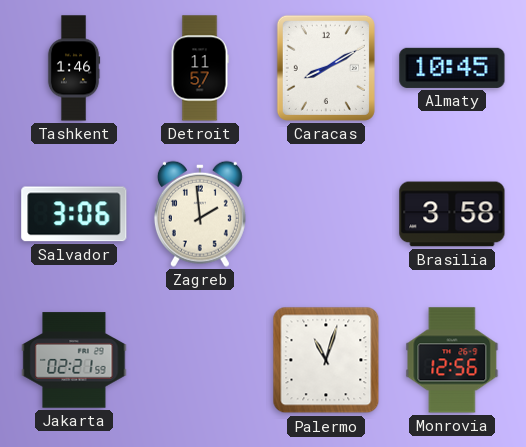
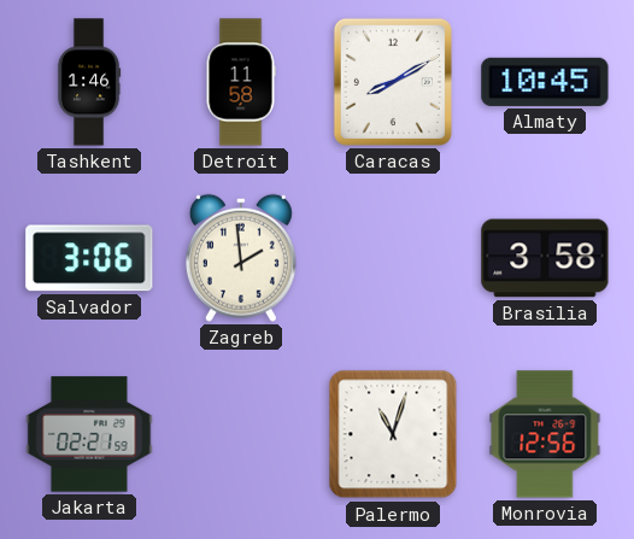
Detroit: 11:57 -> 11:58 (241, 82)
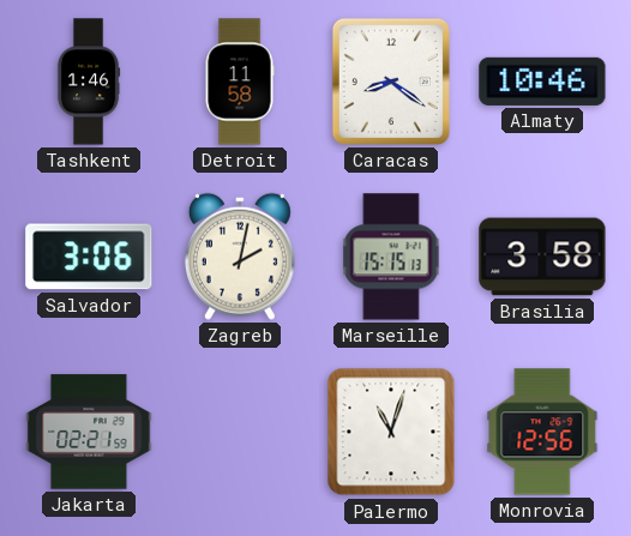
Caracas: 8:10 -> 8:21 (391, 82)
Almaty: 10:45 -> 10:46 (542, 82)
Zagreb: 1:59 -> 2:02 (240, 257)
Marseille: none -> 15:15 (391, 257)
